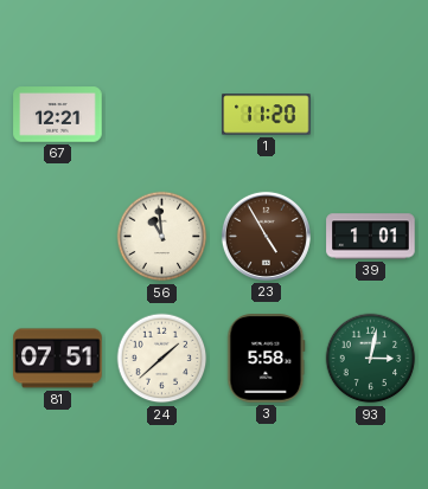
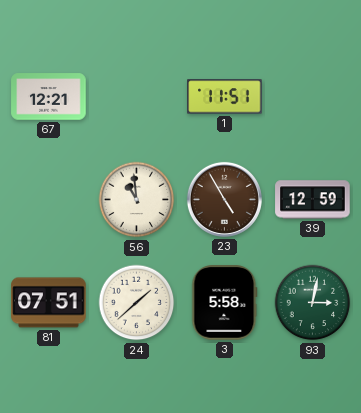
1: 11:20 -> 11:51 (225, 97)
39: 1:01 -> 12:59 (313, 200)
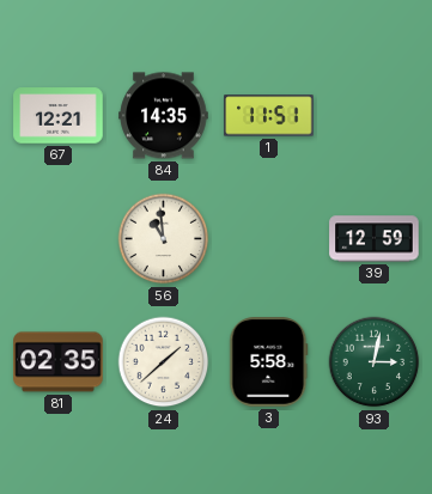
84: none -> 14:35 (164, 116)
23: 4:55 -> none (224, 199)
81: 07:51 -> 02:35 (59, 362)
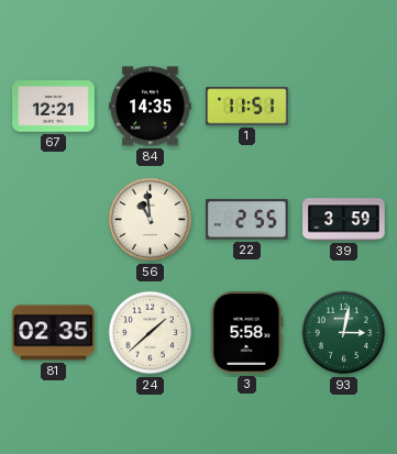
22: none -> 2:55 (247, 220)
39: 12:59 -> 3:59 (344, 220)
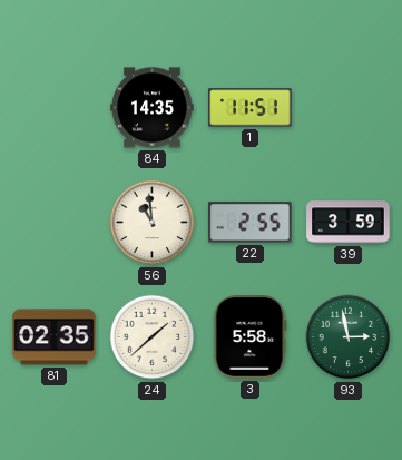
67: 12:21 -> none (54, 107)
93: 3:02 -> 2:58 (349, 337)
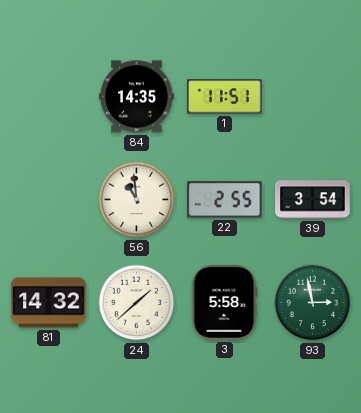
39: 3:59 -> 3:54 (313, 200)
81: 02:35 -> 14:32 (49, 303)
